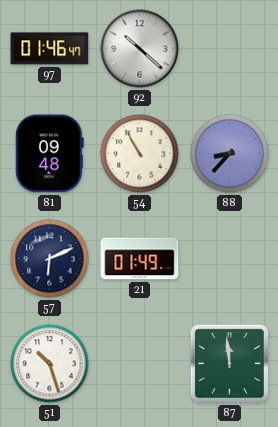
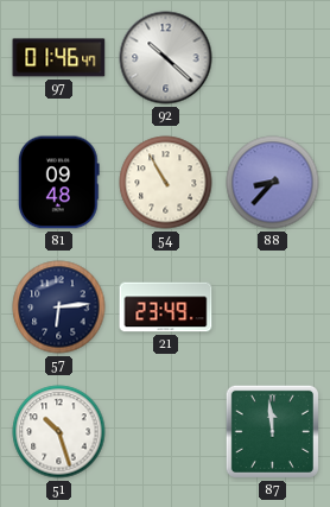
57: 6:11 -> 6:14 (59, 308)
21: 01:49 -> 23:49 (166, 308)
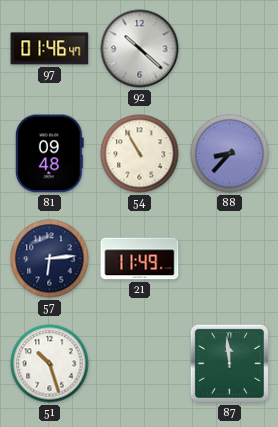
21: 23:49 -> 11:49 (140, 259)
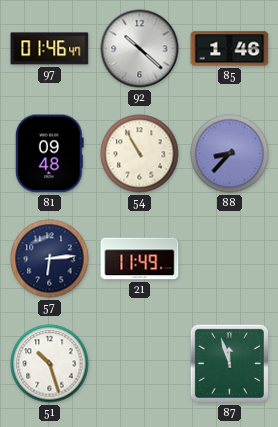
85: none -> 1:46 (230, 49)
87: 11:59 -> 11:57 (229, 363)
